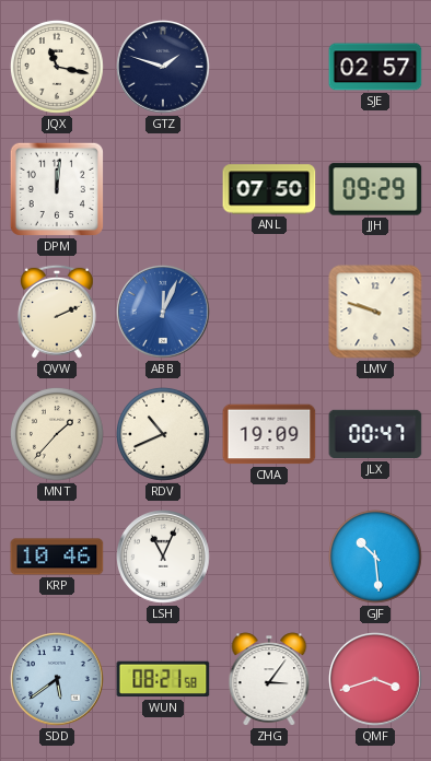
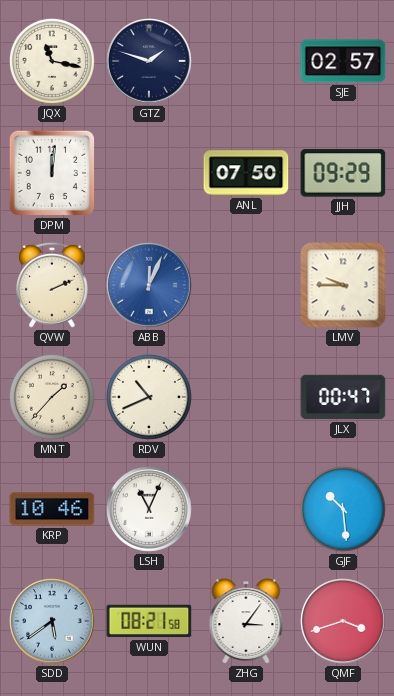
LMV: 9:48 -> 9:45 (343, 285)
CMA: 19:09 -> none (269, 434)
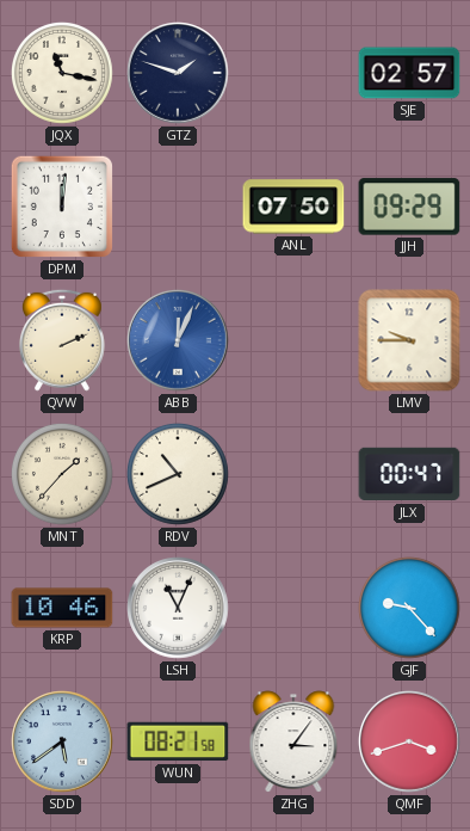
GJF: 10:29 -> 9:23 (409, 608)
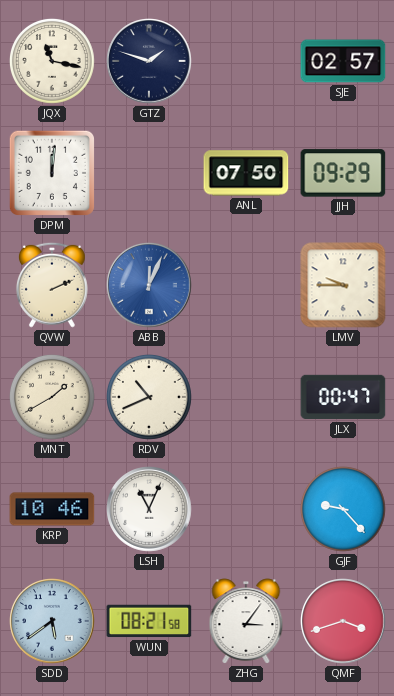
MNT: 1:37 -> 1:40 (52, 397)
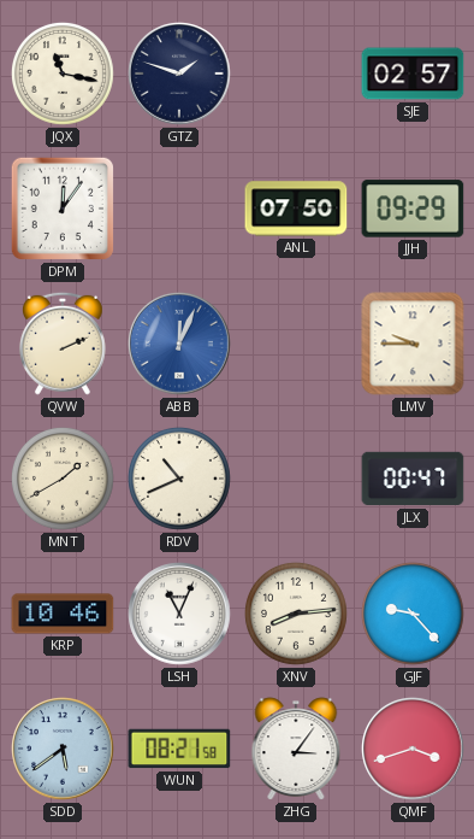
DPM: 12:01 -> 12:06 (63, 209)
XNV: none -> 8:14 (296, 614)
